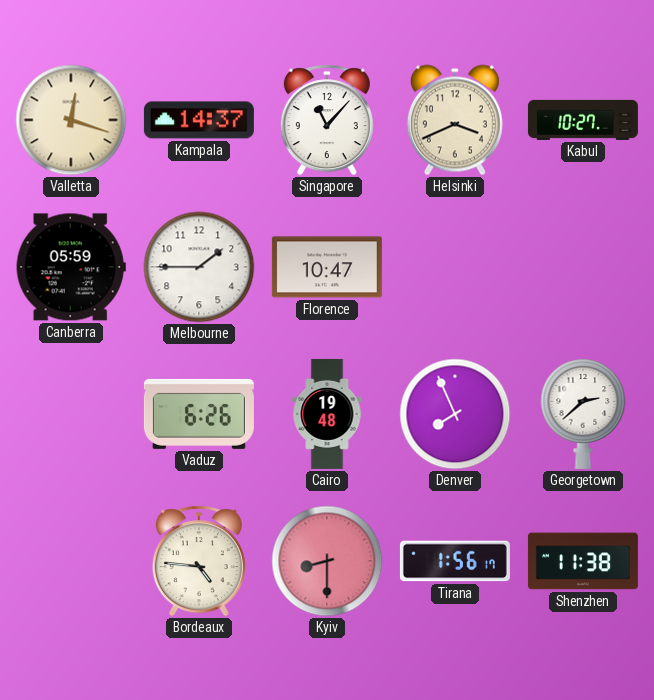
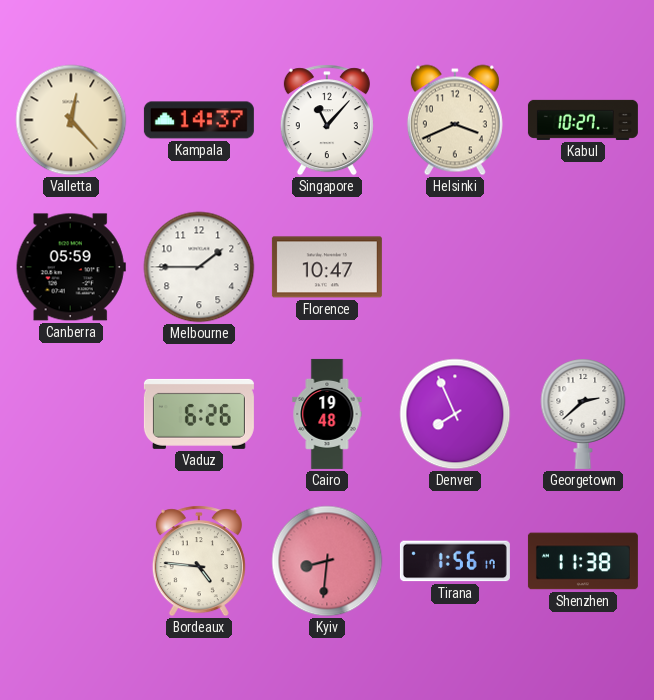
Valletta: 12:18 -> 12:23 (71, 120)
Kyiv: 8:30 -> 8:31 (327, 561)
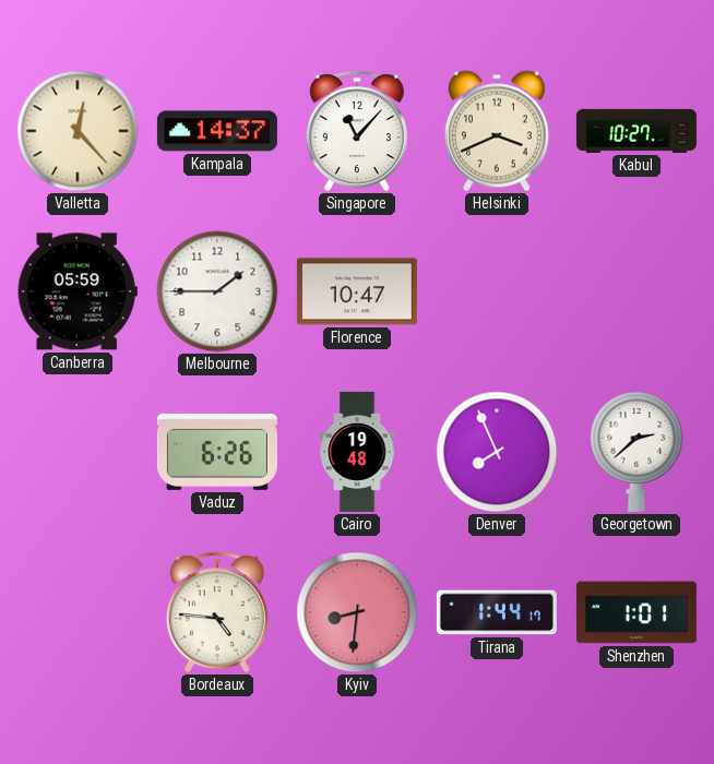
Tirana: 1:56 -> 1:44 (497, 612)
Shenzhen: 11:38 -> 1:01 (636, 612)
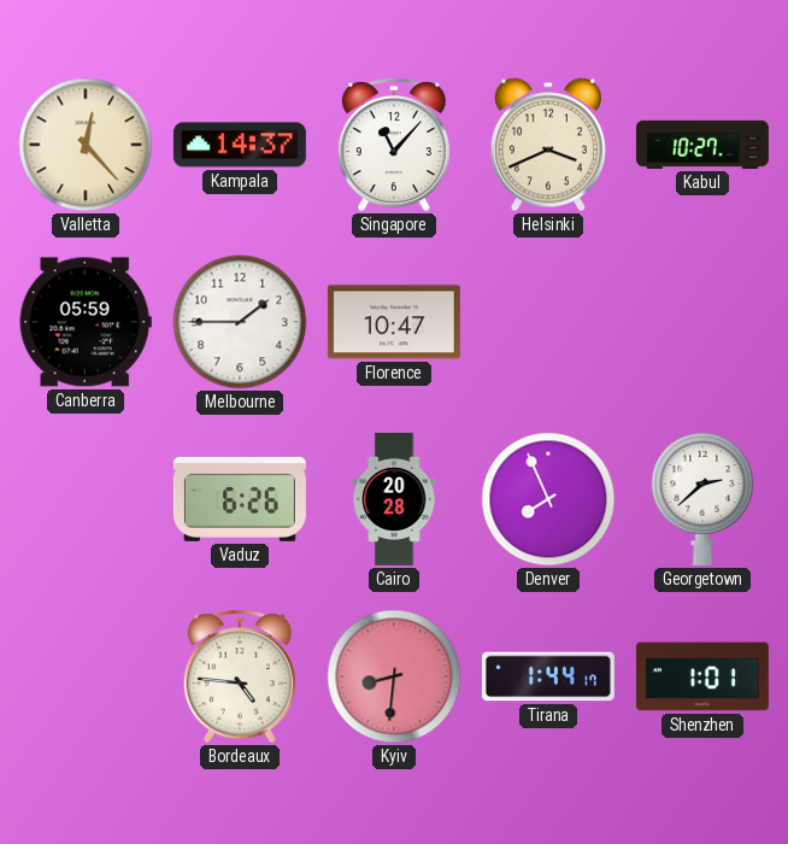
Cairo: 19:48 -> 20:28 (394, 499)
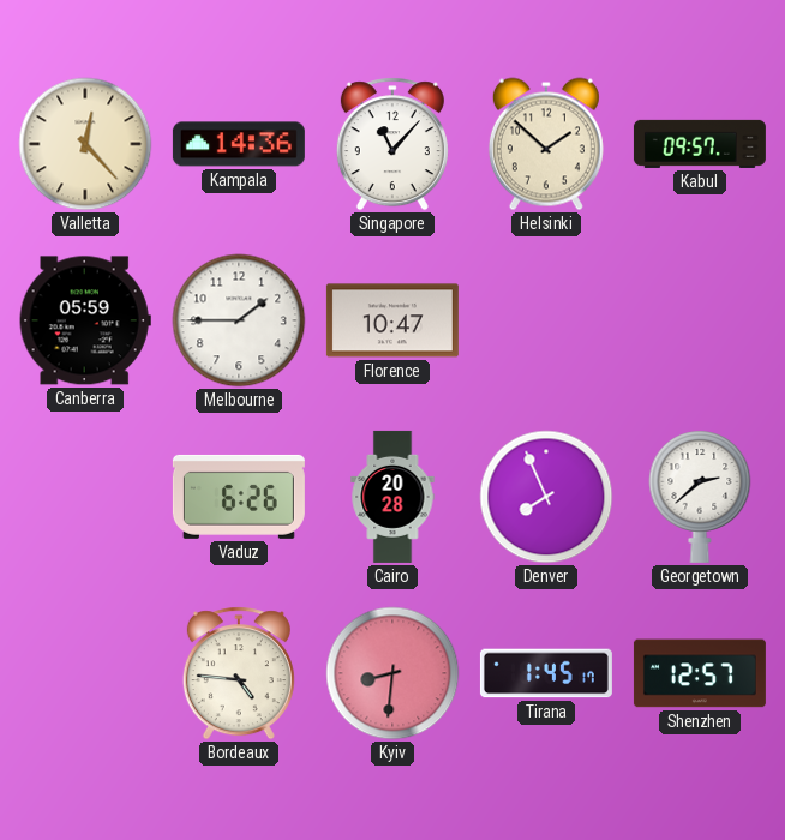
Kampala: 14:37 -> 14:36 (239, 144)
Helsinki: 3:41 -> 1:52 (546, 144)
Kabul: 10:27 -> 09:57 (700, 144)
Tirana: 1:44 -> 1:45 (546, 673)
Shenzhen: 1:01 -> 12:57 (700, 673)
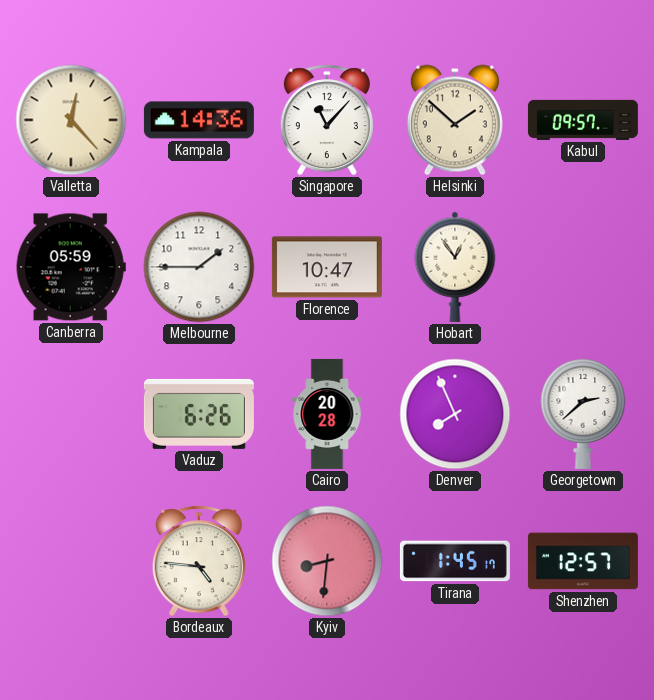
Hobart: none -> 12:54 (455, 267)
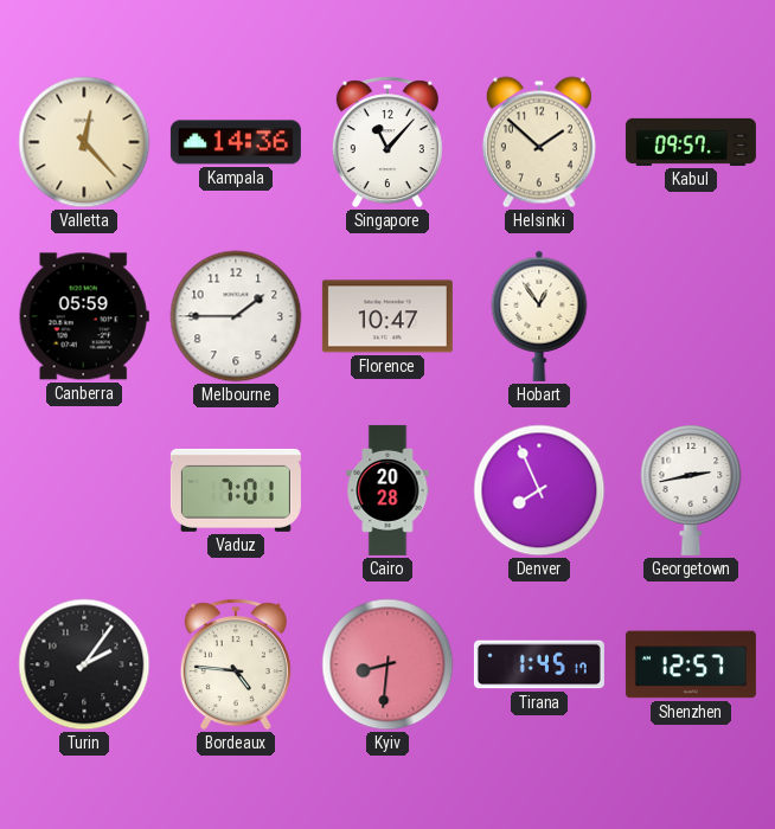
Vaduz: 6:26 -> 7:01 (236, 490)
Georgetown: 2:38 -> 2:43 (691, 490)
Turin: none -> 2:06 (84, 664)
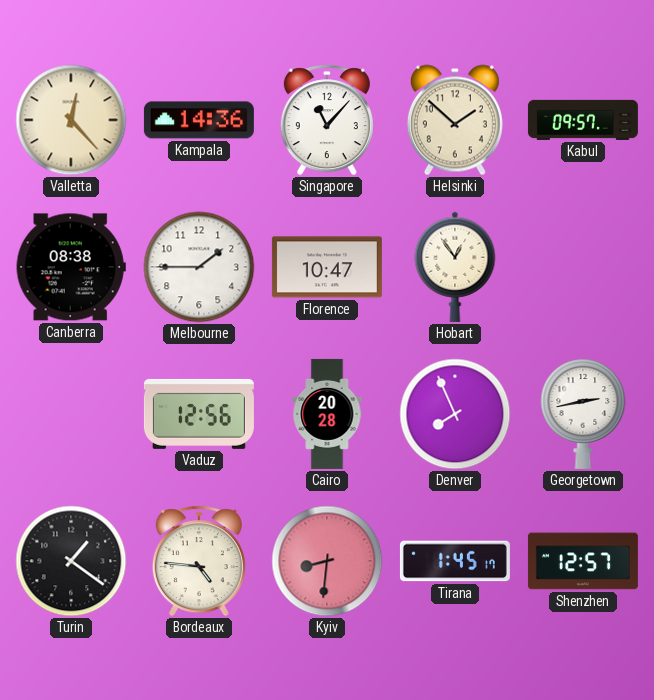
Canberra: 05:59 -> 08:38 (71, 267)
Vaduz: 7:01 -> 12:56 (199, 414)
Turin: 2:06 -> 1:21 (71, 561)
